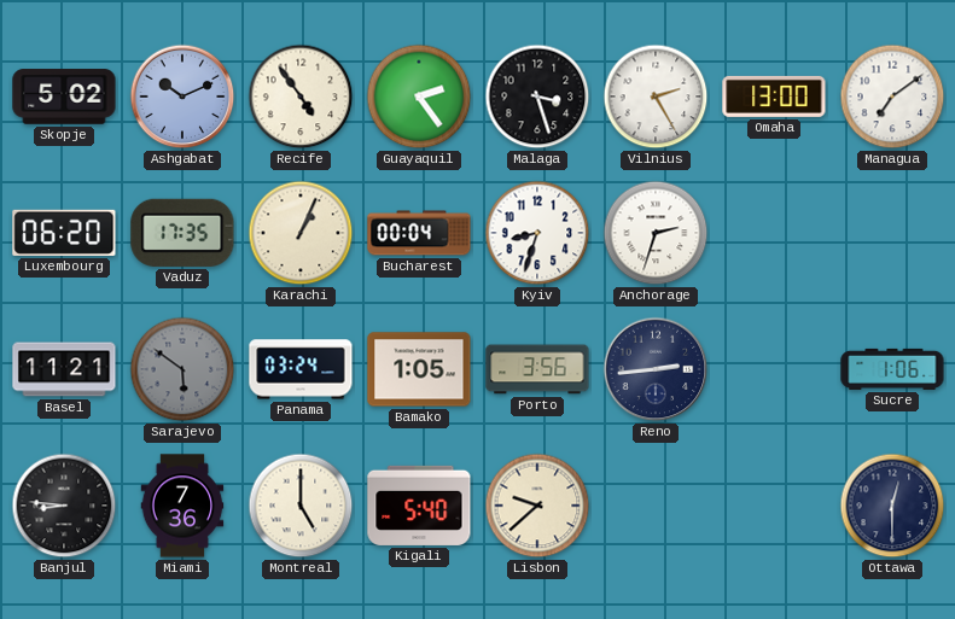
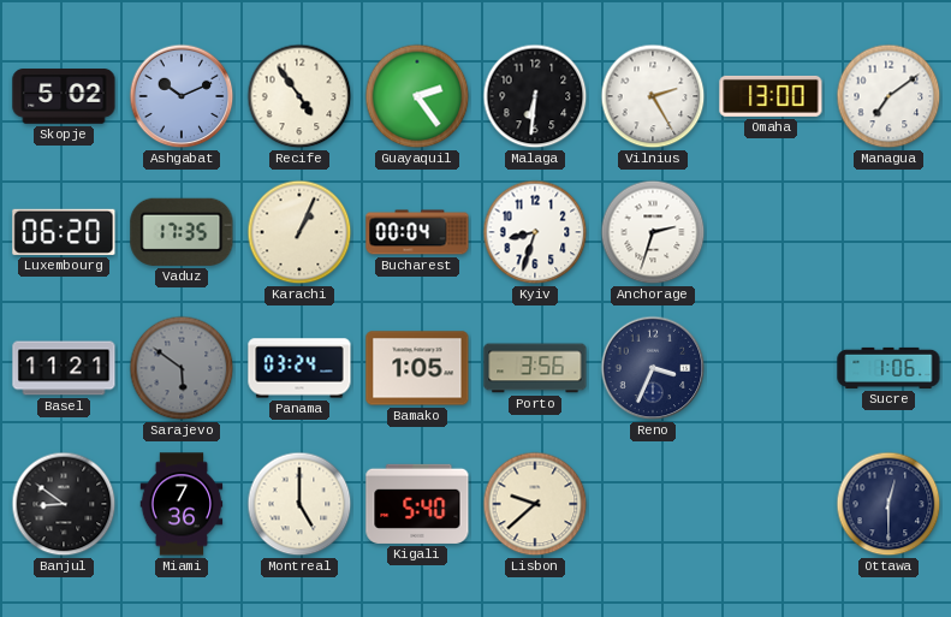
Malaga: 3:27 -> 6:31 (535, 96)
Reno: 2:44 -> 3:34 (653, 368)
Banjul: 8:46 -> 8:51 (64, 504)
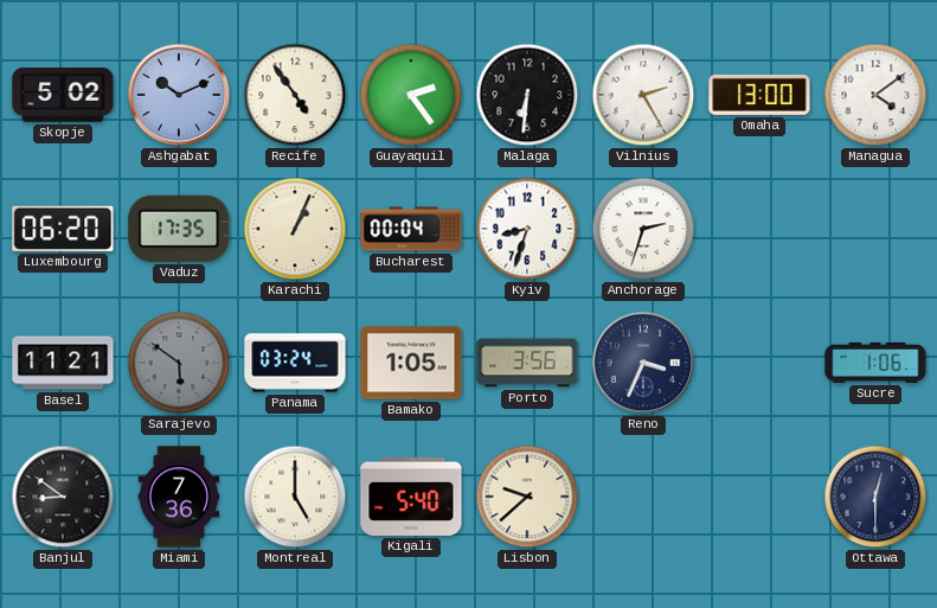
Managua: 7:09 -> 4:09 (875, 95)
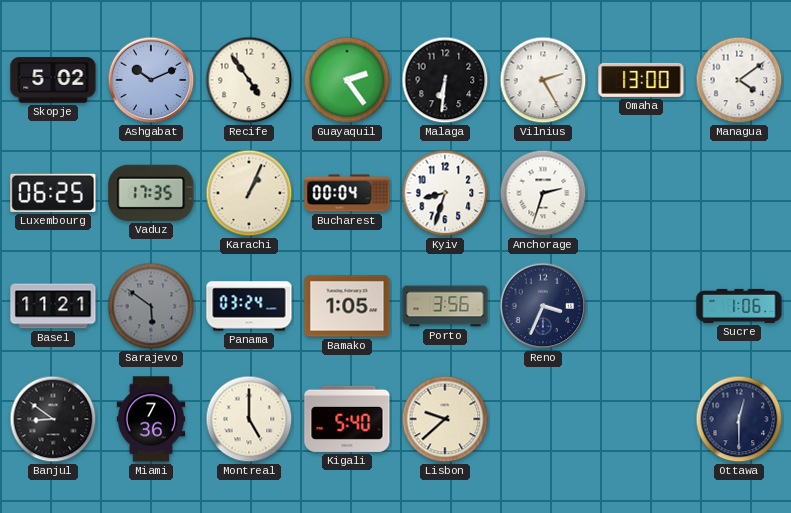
Luxembourg: 06:20 -> 06:25 (53, 193)
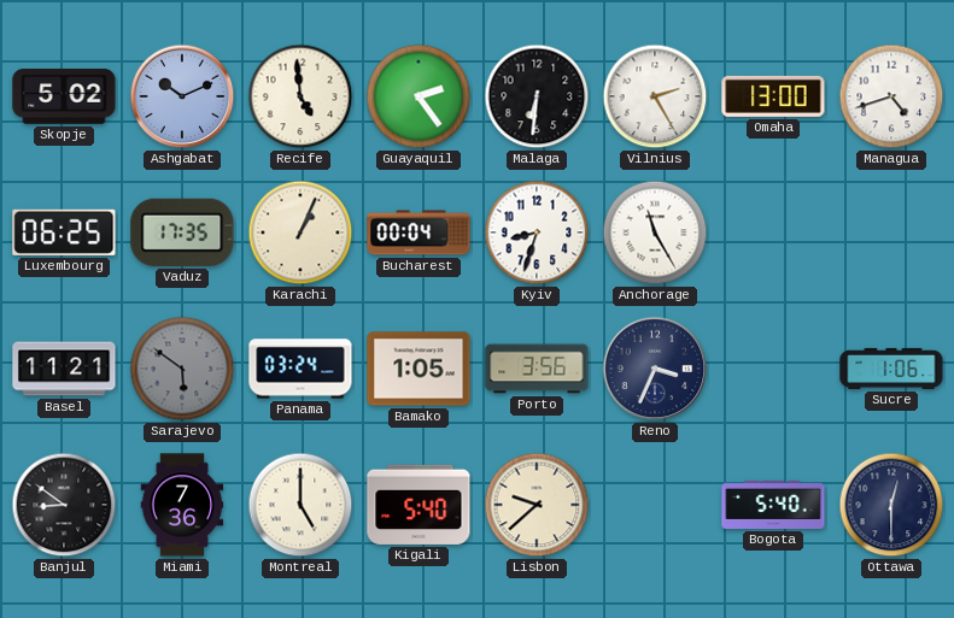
Recife: 4:54 -> 4:59 (300, 96)
Managua: 4:09 -> 4:42 (891, 96)
Anchorage: 2:33 -> 11:25 (655, 233)
Bogota: none -> 5:40 (773, 505)
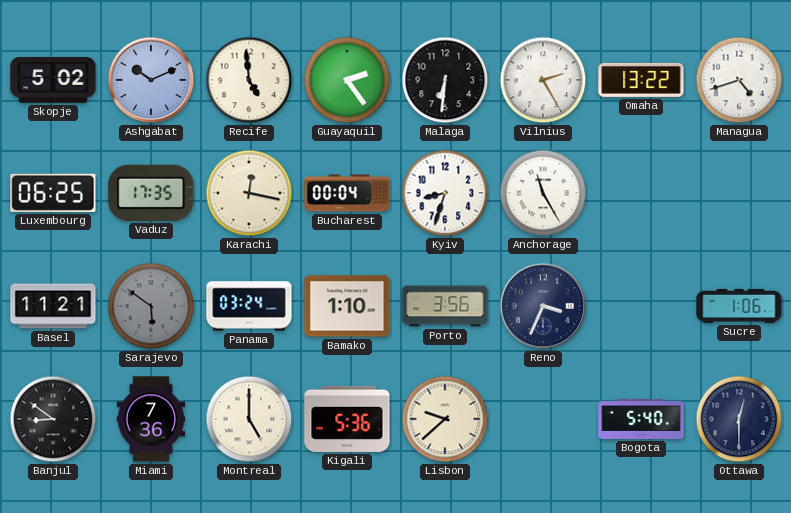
Omaha: 13:00 -> 13:22 (641, 80)
Karachi: 1:04 -> 12:17 (249, 193)
Bamako: 1:05 -> 1:10 (347, 306)
Kigali: 5:40 -> 5:36 (347, 419)
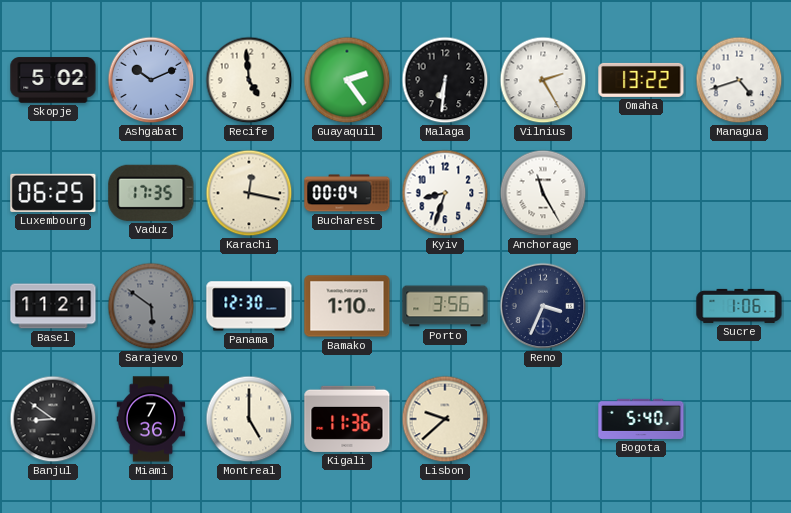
Panama: 03:24 -> 12:30 (249, 306)
Kigali: 5:36 -> 11:36 (347, 419)
Ottawa: 12:30 -> none (739, 419)
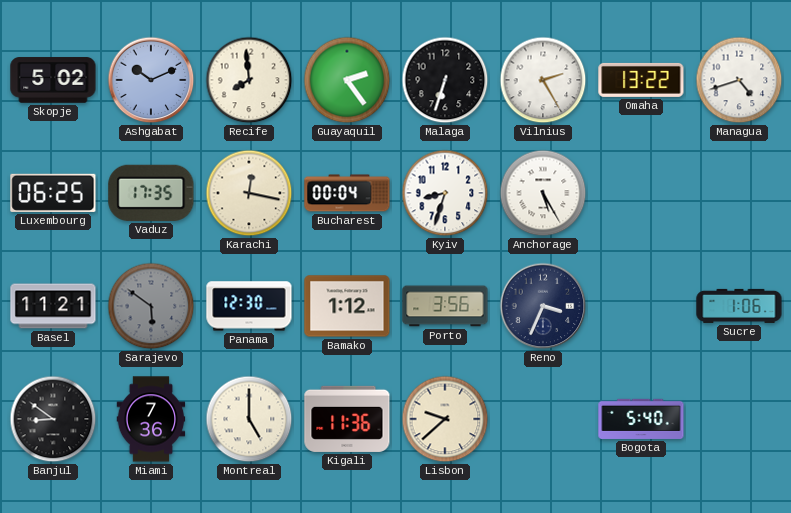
Recife: 4:59 -> 7:59 (249, 80)
Malaga: 6:31 -> 6:33 (445, 80)
Anchorage: 11:25 -> 5:25 (543, 193)
Bamako: 1:10 -> 1:12 (347, 306)
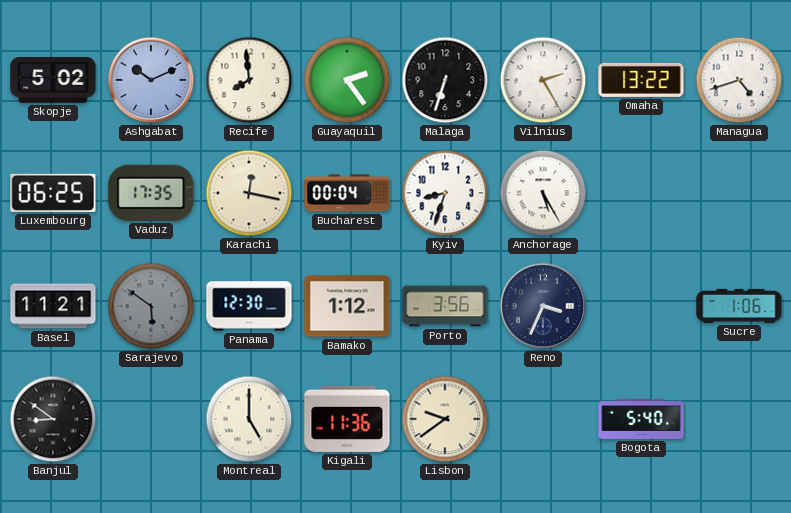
Miami: 7:36 -> none (151, 419)
Lisbon: 9:38 -> 9:39 (445, 419)
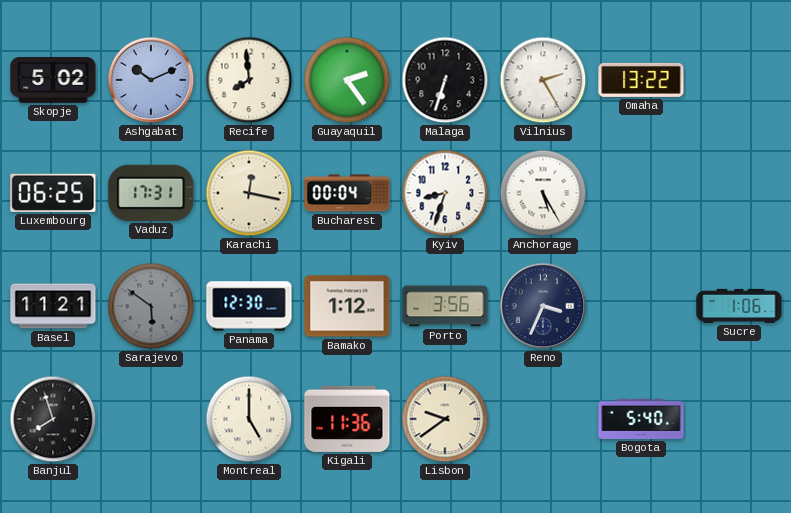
Managua: 4:42 -> none (739, 80)
Vaduz: 17:35 -> 17:31 (151, 193)
Banjul: 8:51 -> 7:57 (53, 419)
